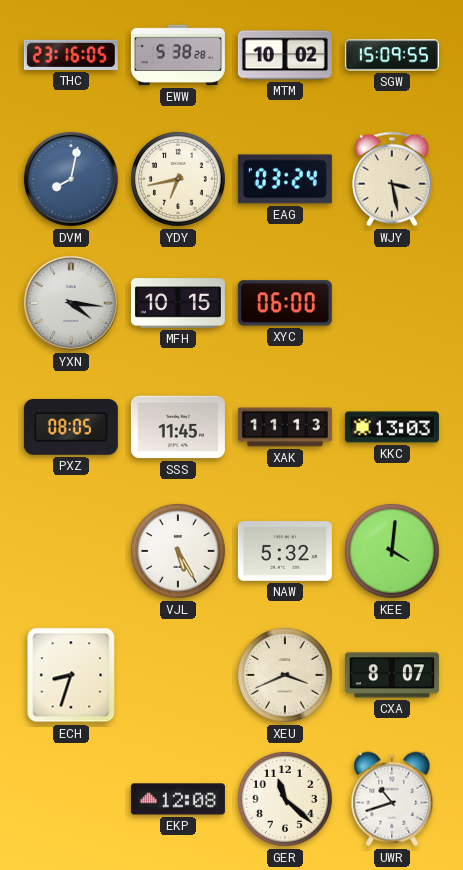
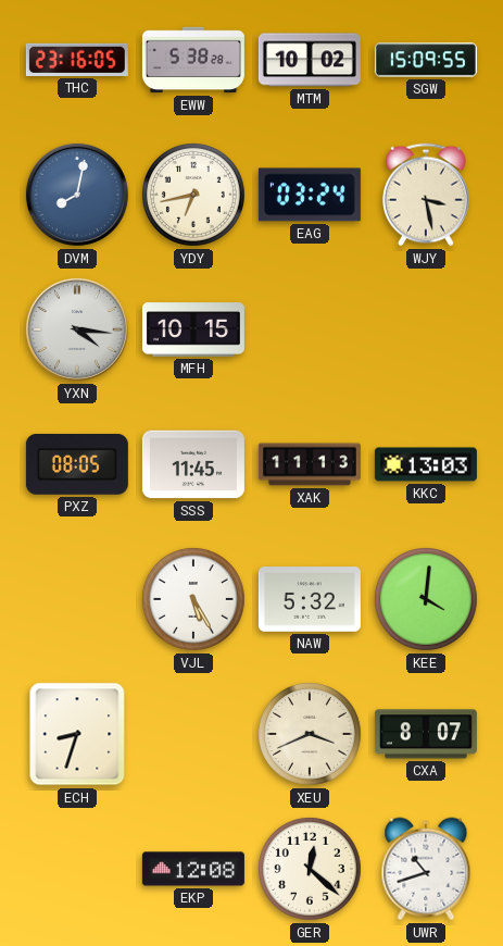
XYC: 06:00 -> none (285, 303)
GER: 11:22 -> 12:22 (310, 869)
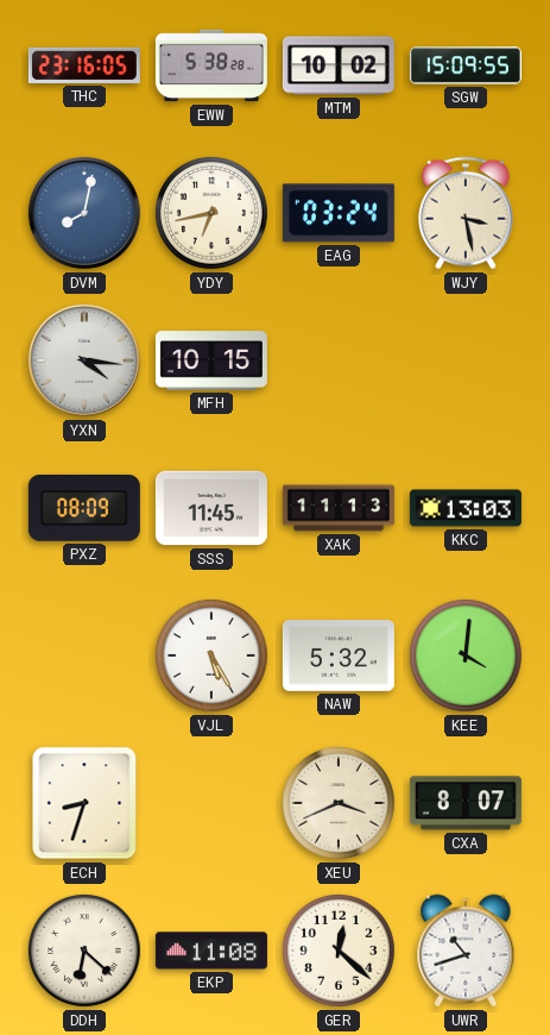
PXZ: 08:05 -> 08:09 (84, 508)
DDH: none -> 6:22 (84, 951)
EKP: 12:08 -> 11:08 (211, 951)
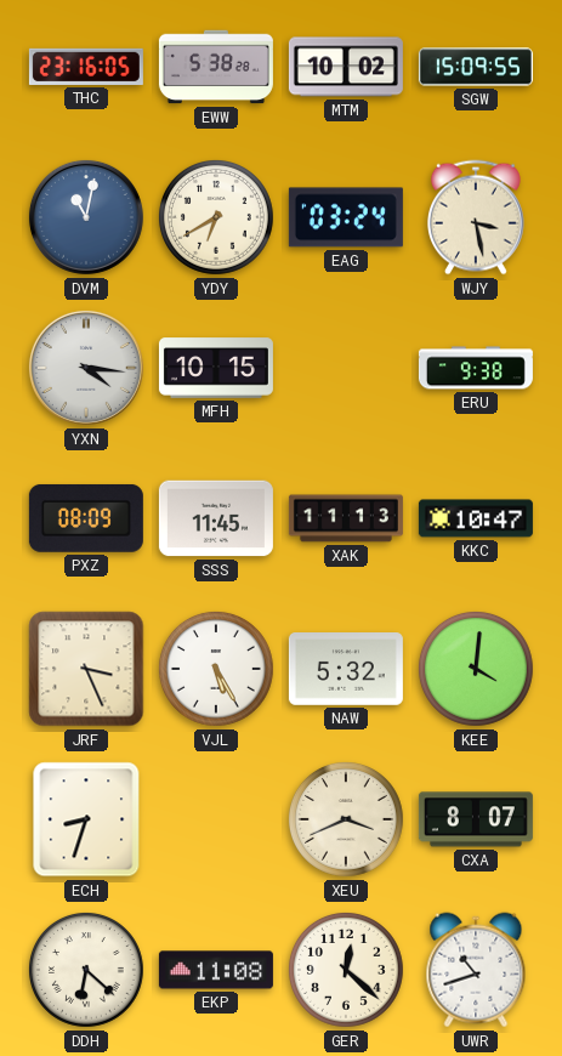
DVM: 8:02 -> 11:02 (86, 217)
YDY: 6:43 -> 6:40 (216, 217)
ERU: none -> 9:38 (476, 368)
KKC: 13:03 -> 10:47 (476, 518)
JRF: none -> 3:26 (86, 669)
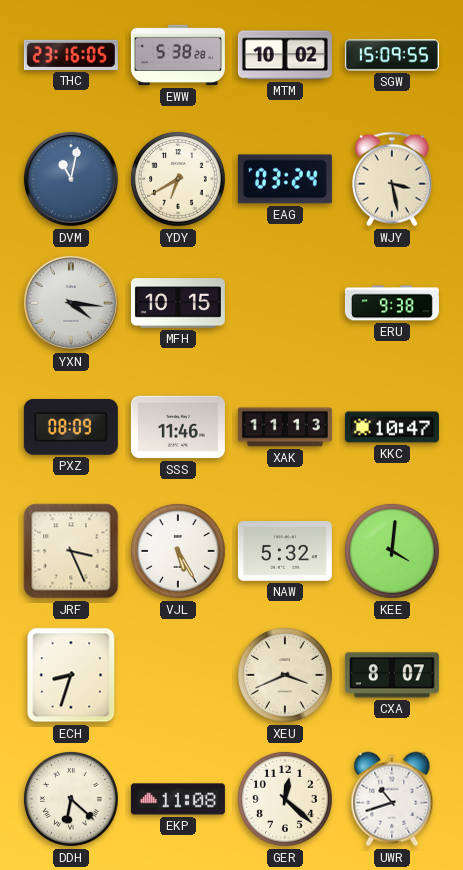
SSS: 11:45 -> 11:46 (178, 427)
